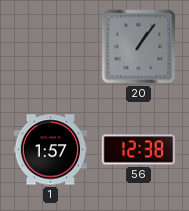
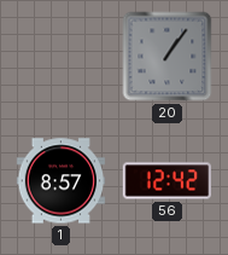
1: 1:57 -> 8:57 (62, 181)
56: 12:38 -> 12:42 (166, 181)
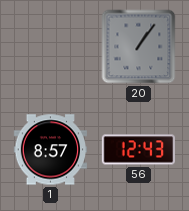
56: 12:42 -> 12:43 (138, 150)
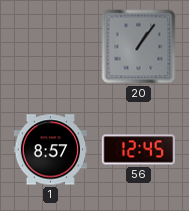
56: 12:43 -> 12:45 (138, 150)
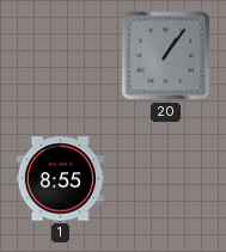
1: 8:57 -> 8:55 (61, 179)
56: 12:45 -> none (138, 150)
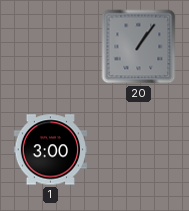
1: 8:55 -> 3:00 (51, 150)
